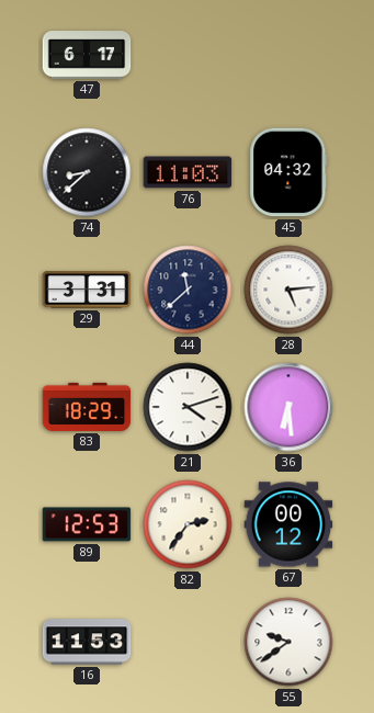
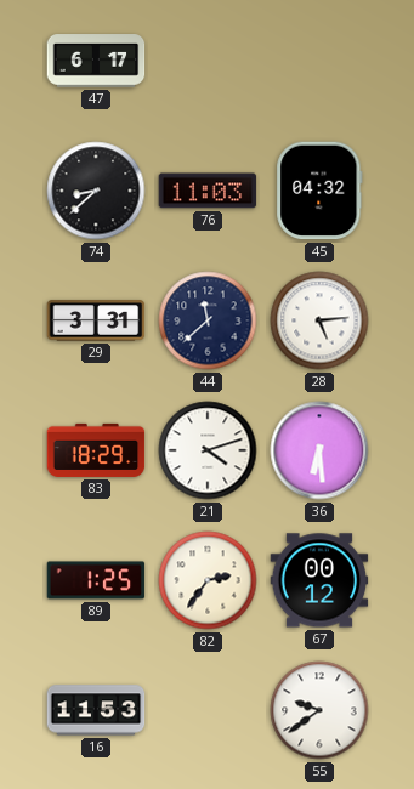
89: 12:53 -> 1:25 (96, 580)
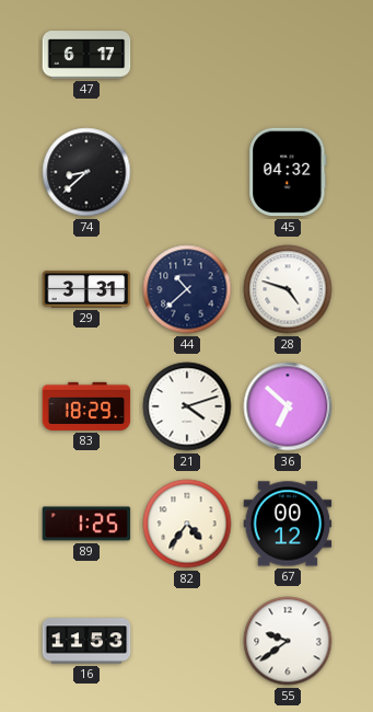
76: 11:03 -> none (208, 191)
44: 11:38 -> 10:38 (187, 289)
28: 5:14 -> 4:48 (288, 289)
36: 6:29 -> 6:52 (288, 406)
82: 2:36 -> 4:36 (187, 524)
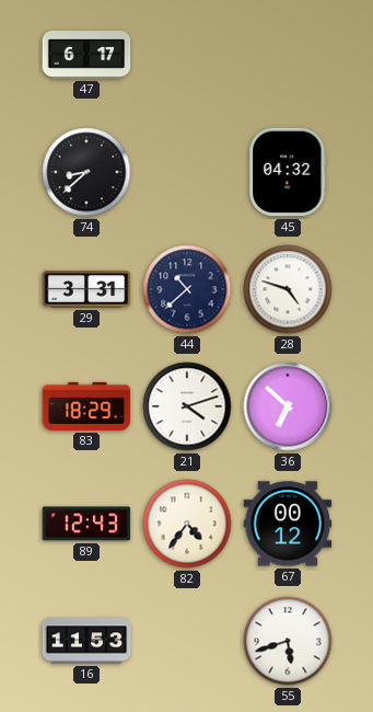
89: 1:25 -> 12:43 (86, 524)
55: 9:39 -> 5:42 (288, 641)
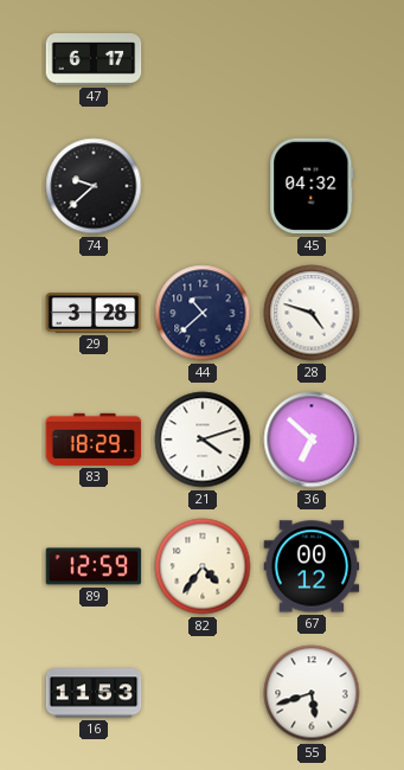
74: 8:38 -> 9:38 (94, 186)
29: 3:31 -> 3:28 (94, 313)
89: 12:43 -> 12:59 (94, 566)
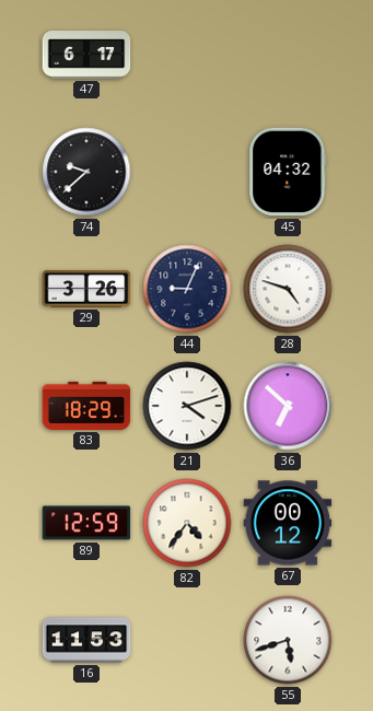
29: 3:28 -> 3:26 (86, 289)
44: 10:38 -> 9:04 (187, 289)
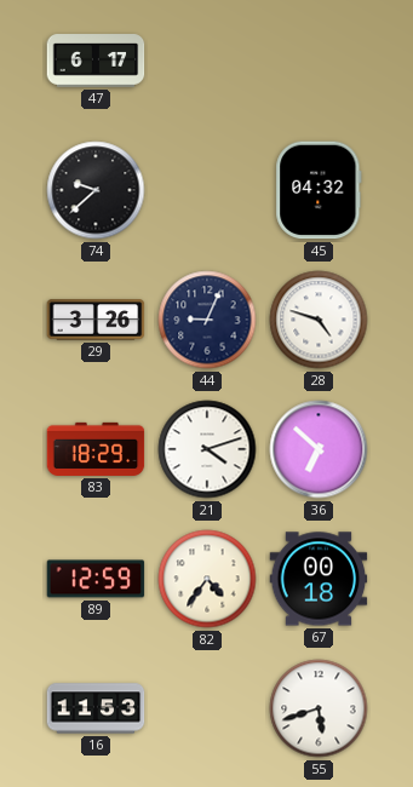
67: 00:12 -> 00:18 (319, 579)
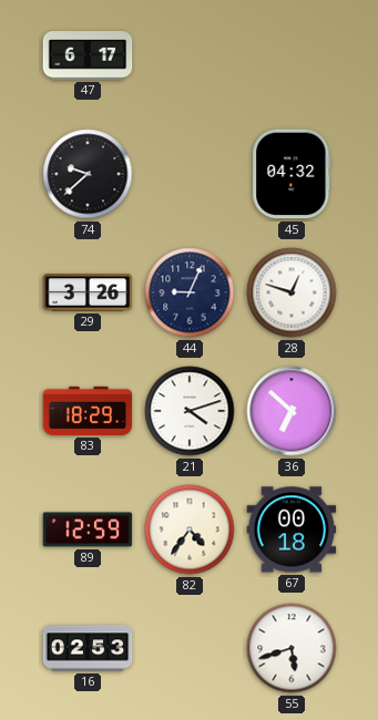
28: 4:48 -> 12:48 (292, 292)
16: 11:53 -> 02:53 (88, 648)
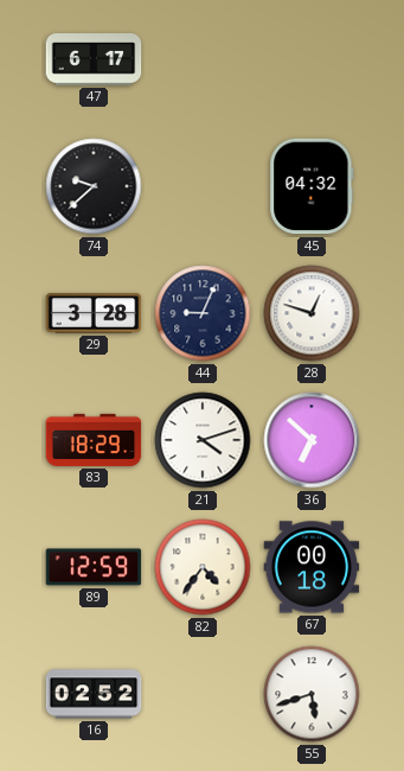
29: 3:26 -> 3:28 (94, 313)
16: 02:53 -> 02:52 (94, 694)
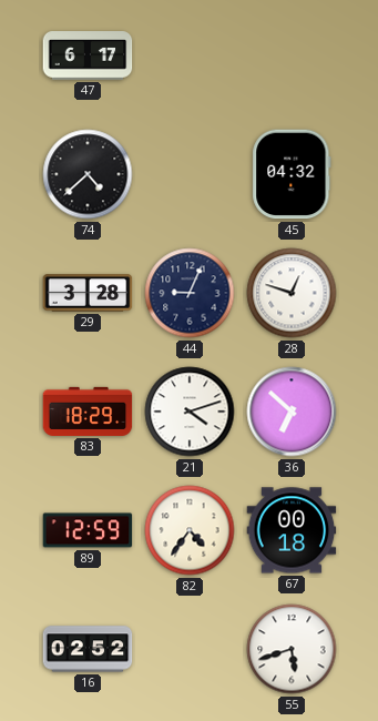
74: 9:38 -> 4:38 (88, 174)
